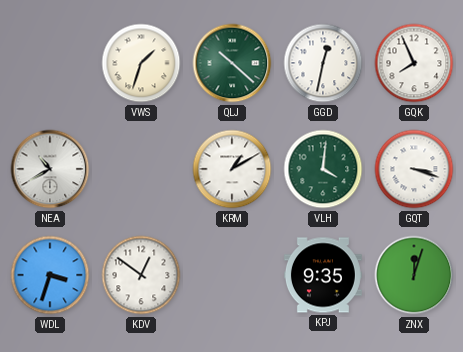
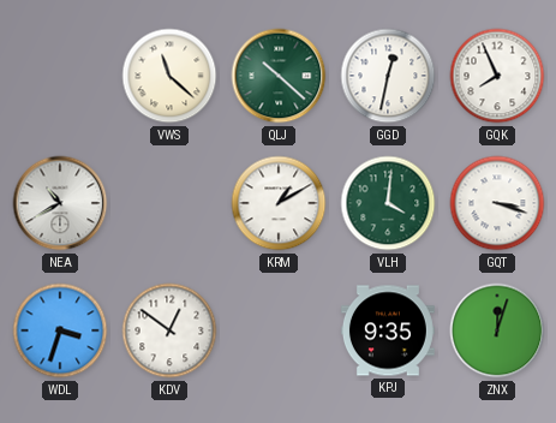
VWS: 1:33 -> 11:22 (169, 76)
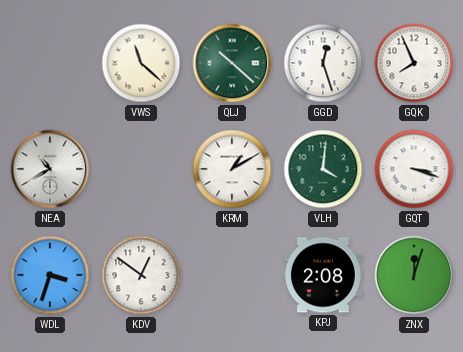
GGD: 12:32 -> 12:27 (323, 63)
KPJ: 9:35 -> 2:08 (323, 275)
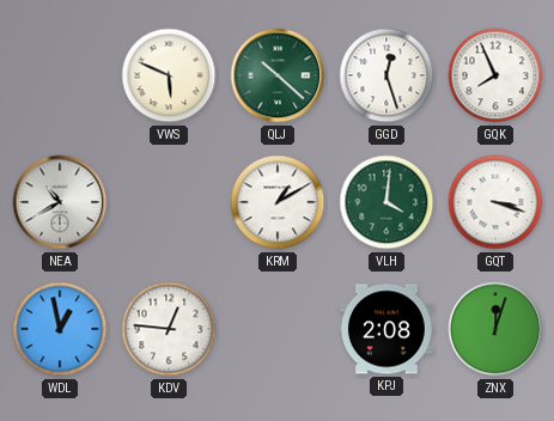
VWS: 11:22 -> 5:49 (169, 75)
WDL: 3:33 -> 12:58 (60, 329)
KDV: 12:51 -> 12:46 (169, 329)
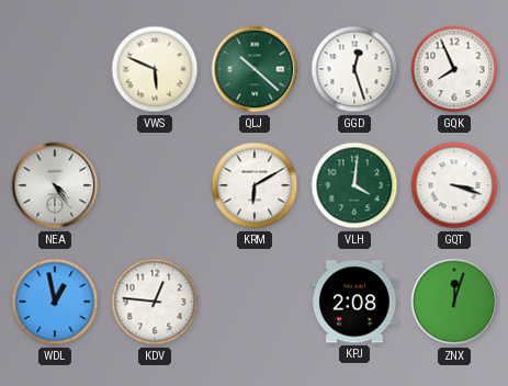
NEA: 10:40 -> 4:24 (55, 185)
KRM: 1:10 -> 6:10 (255, 185)
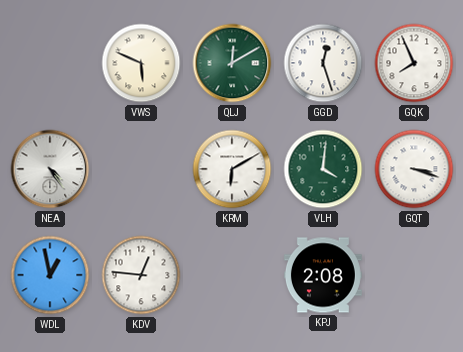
QLJ: 10:22 -> 12:10 (232, 63)
ZNX: 12:03 -> none (454, 302)
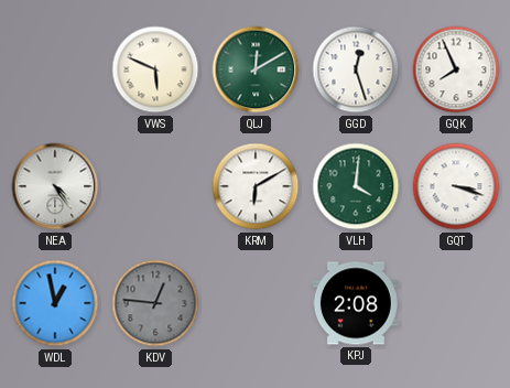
KDV dial: white -> grey (155, 303)
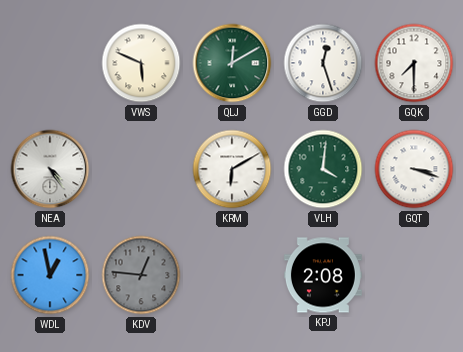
GQK: 7:56 -> 7:30 (414, 63)
